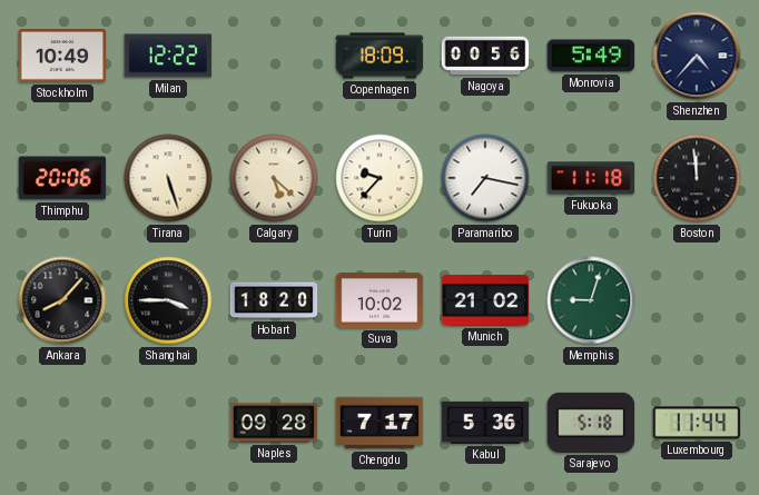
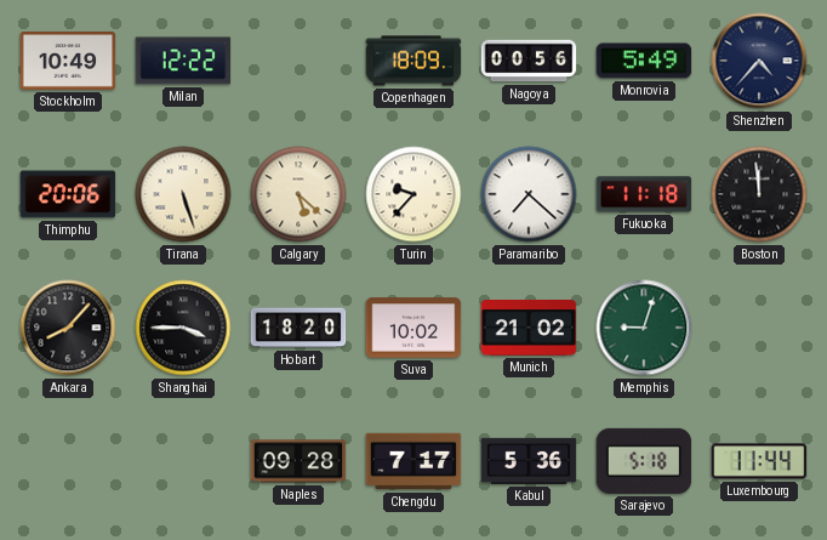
Paramaribo: 7:17 -> 7:22 (529, 194)
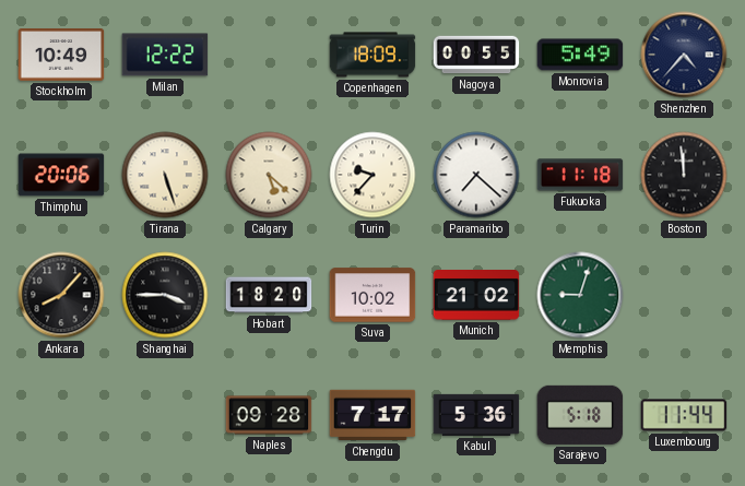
Nagoya: 00:56 -> 00:55 (476, 55)
